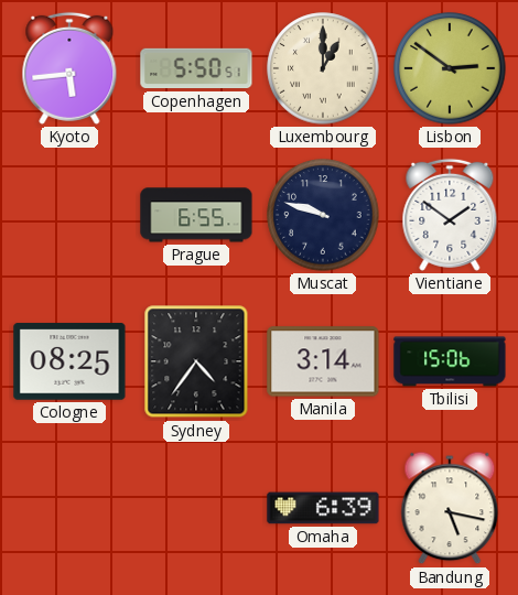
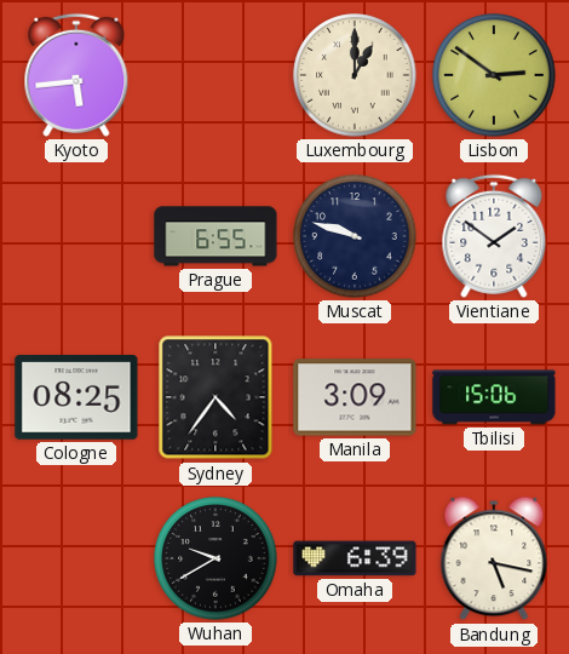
Copenhagen: 5:50 -> none (196, 68)
Manila: 3:14 -> 3:09 (355, 397)
Wuhan: none -> 9:40 (215, 558)
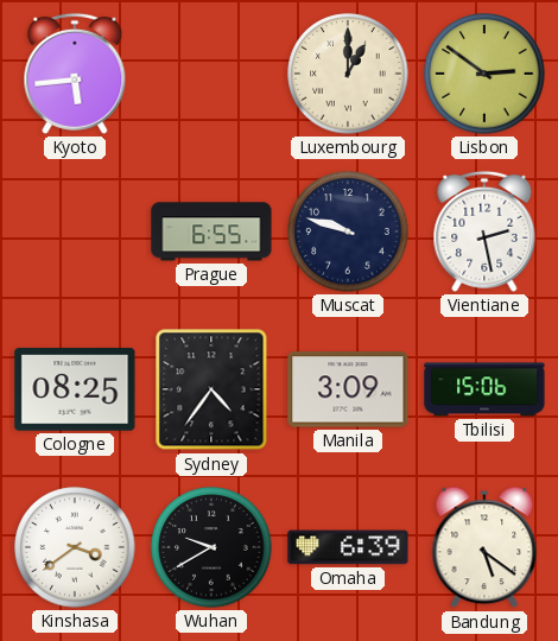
Vientiane: 1:51 -> 2:28 (484, 231)
Kinshasa: none -> 3:39 (75, 547)
Bandung: 5:17 -> 5:21 (484, 547)
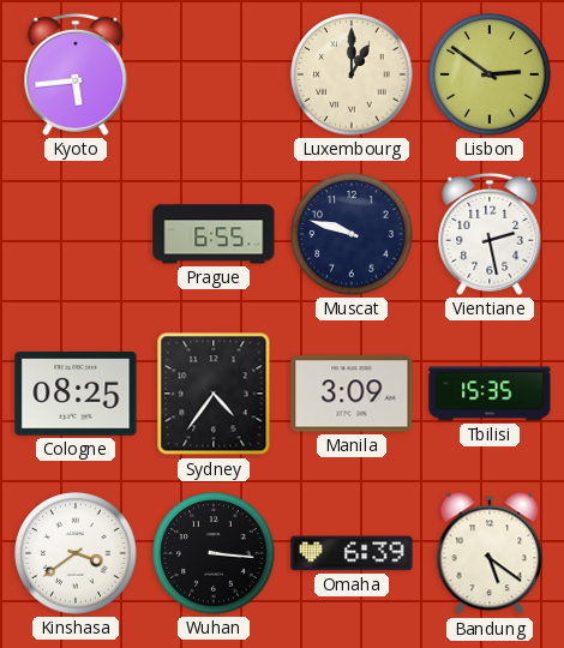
Tbilisi: 15:06 -> 15:35 (490, 394)
Wuhan: 9:40 -> 3:16 (214, 553)
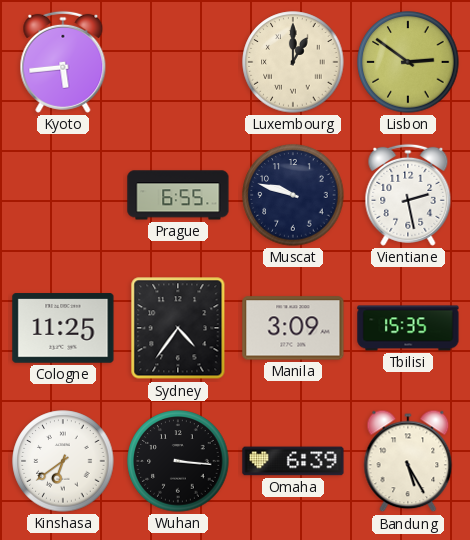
Cologne: 08:25 -> 11:25 (63, 328)
Kinshasa: 3:39 -> 6:39 (63, 461)
Bandung: 5:21 -> 5:25 (408, 461)
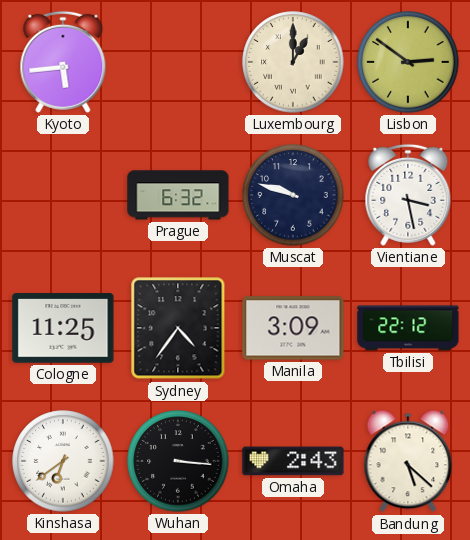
Prague: 6:55 -> 6:32 (178, 195)
Vientiane: 2:28 -> 3:28 (408, 195)
Tbilisi: 15:35 -> 22:12 (408, 328)
Omaha: 6:39 -> 2:43 (293, 461)
Bandung: 5:25 -> 5:22 (408, 461)
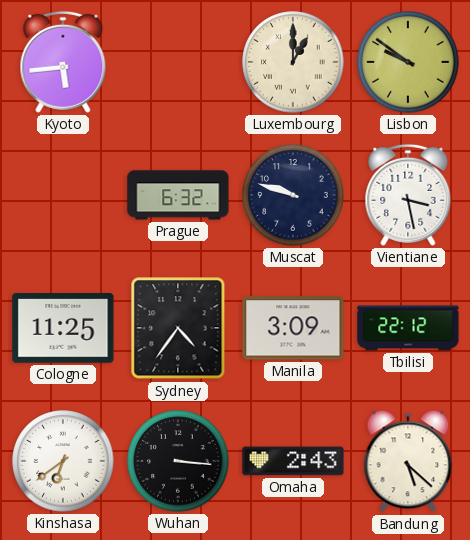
Lisbon: 2:51 -> 9:51 (408, 62)
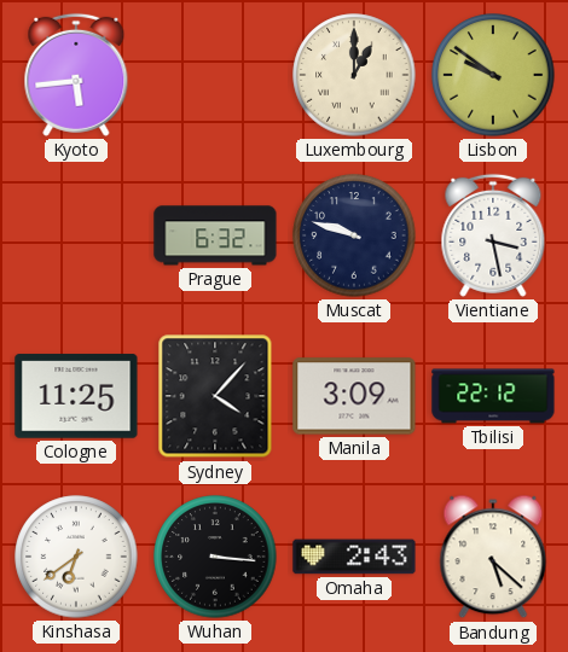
Sydney: 4:36 -> 4:07 (215, 396)
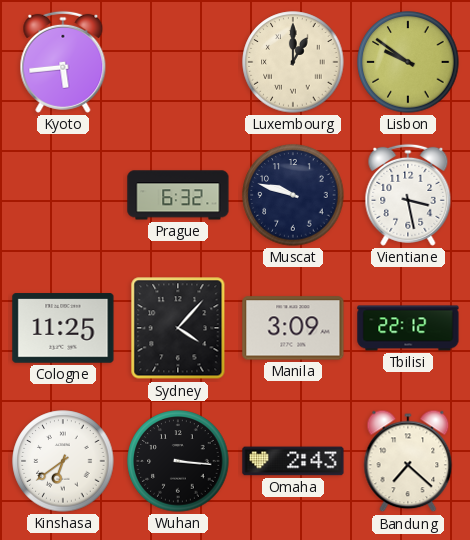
Bandung: 5:22 -> 7:22 (408, 461)
